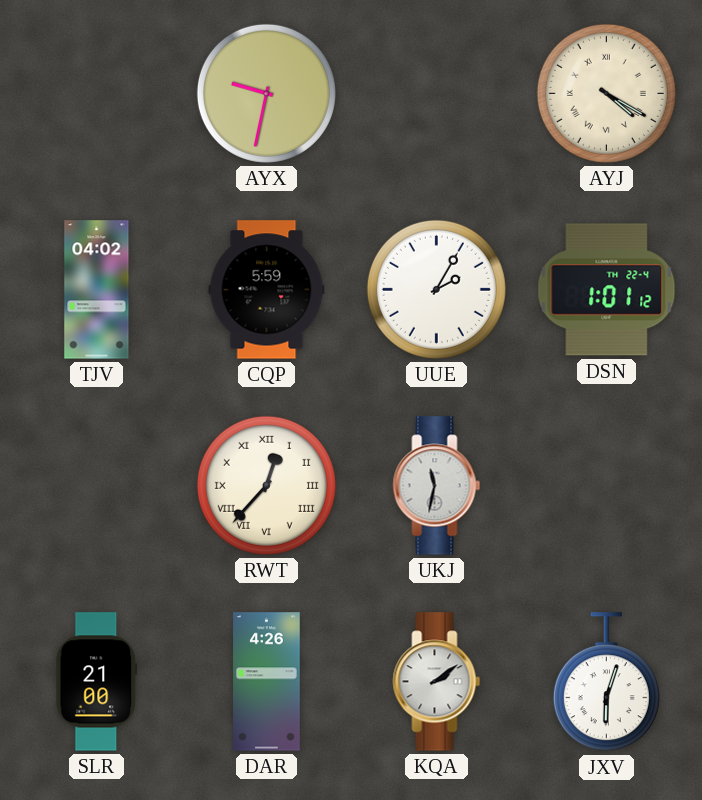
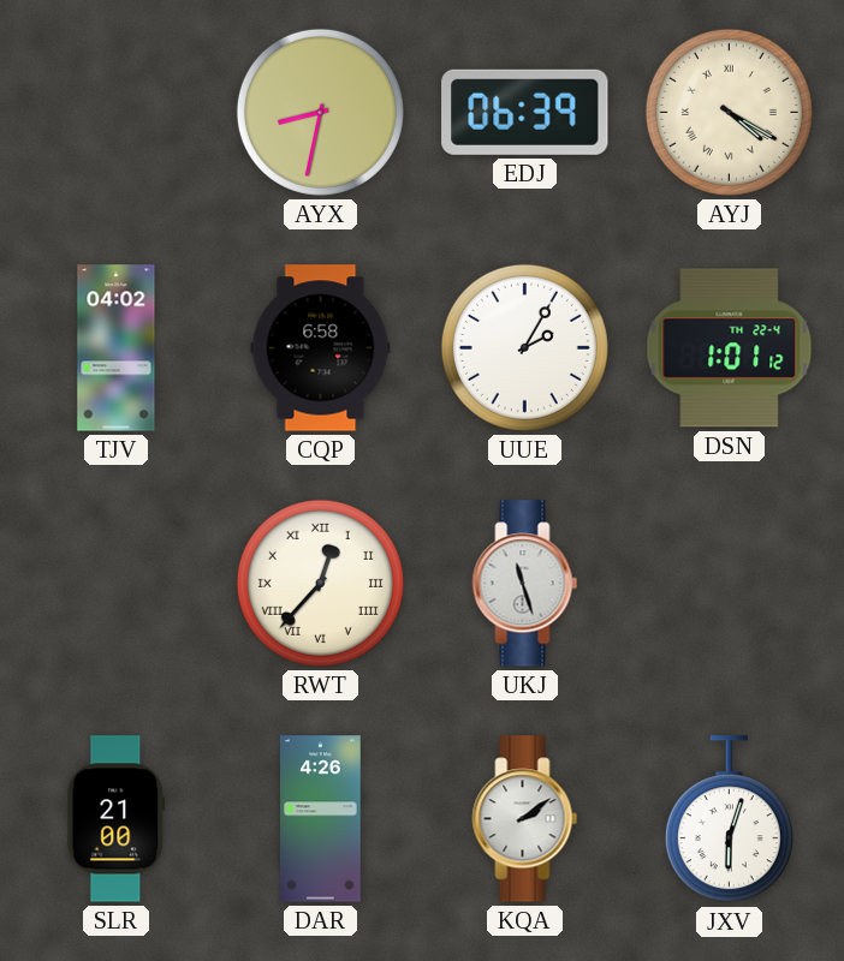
AYX: 9:32 -> 8:32 (320, 112)
EDJ: none -> 06:39 (525, 112)
CQP: 5:59 -> 6:58 (321, 348)
UKJ: 11:32 -> 11:27 (525, 584)
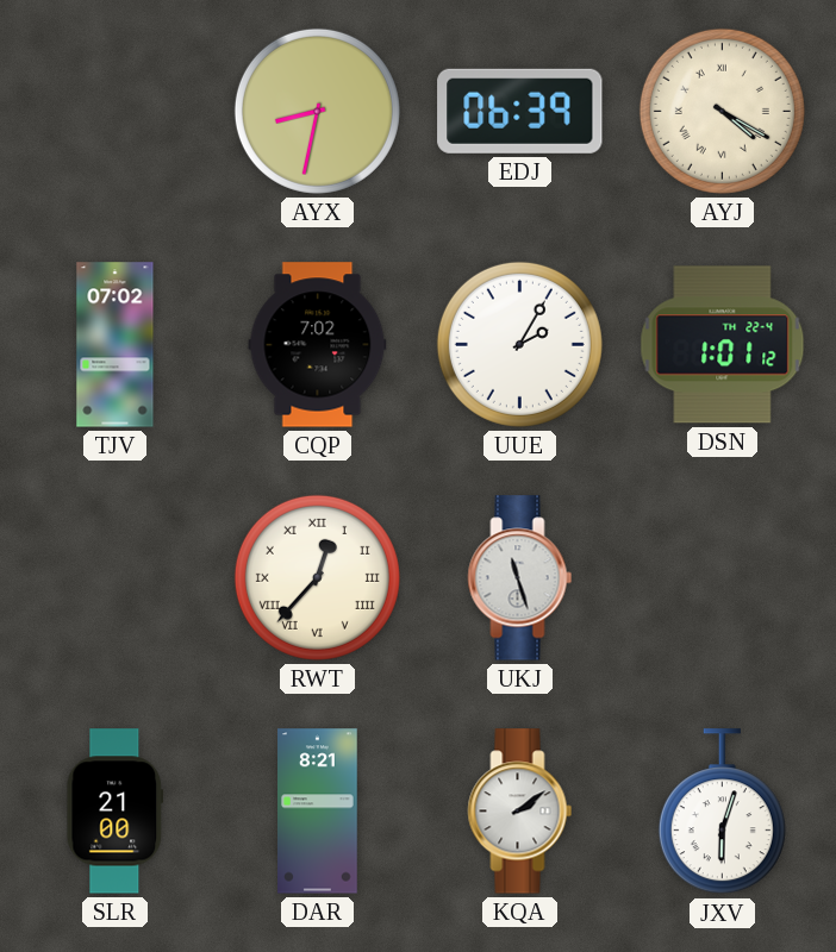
TJV: 04:02 -> 07:02 (116, 345)
CQP: 6:58 -> 7:02 (318, 345)
DAR: 4:26 -> 8:21 (318, 812)
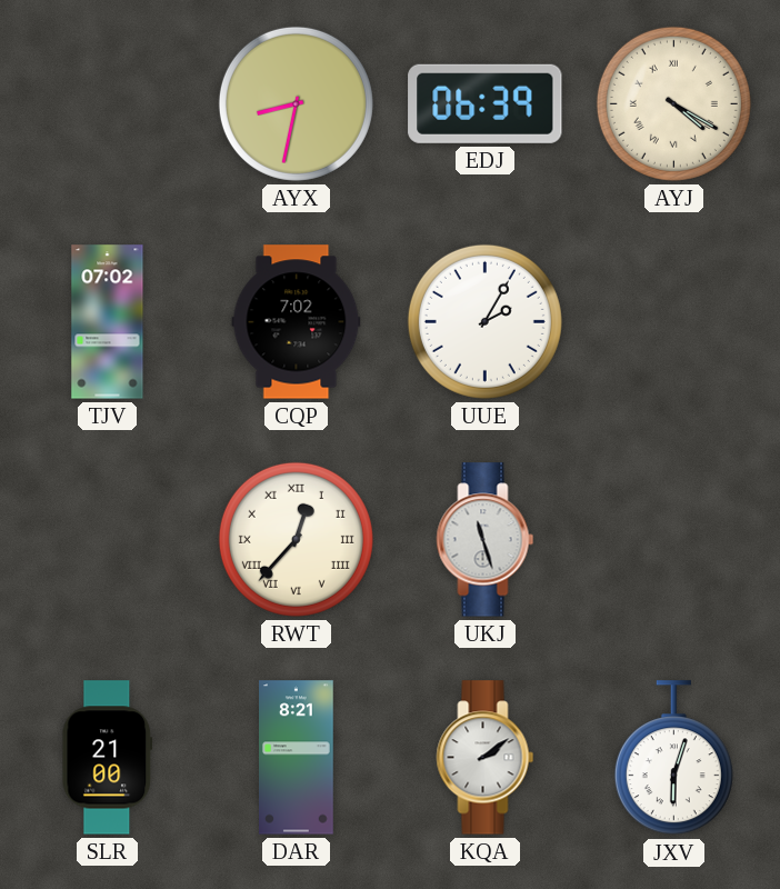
DSN: 1:01 -> none (723, 345)
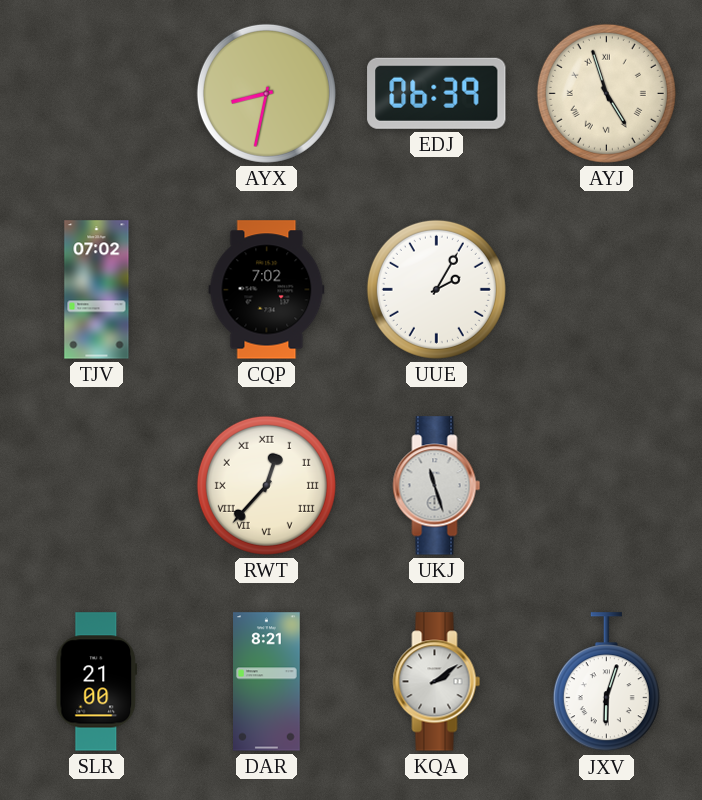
AYJ: 4:20 -> 4:57 (606, 93)
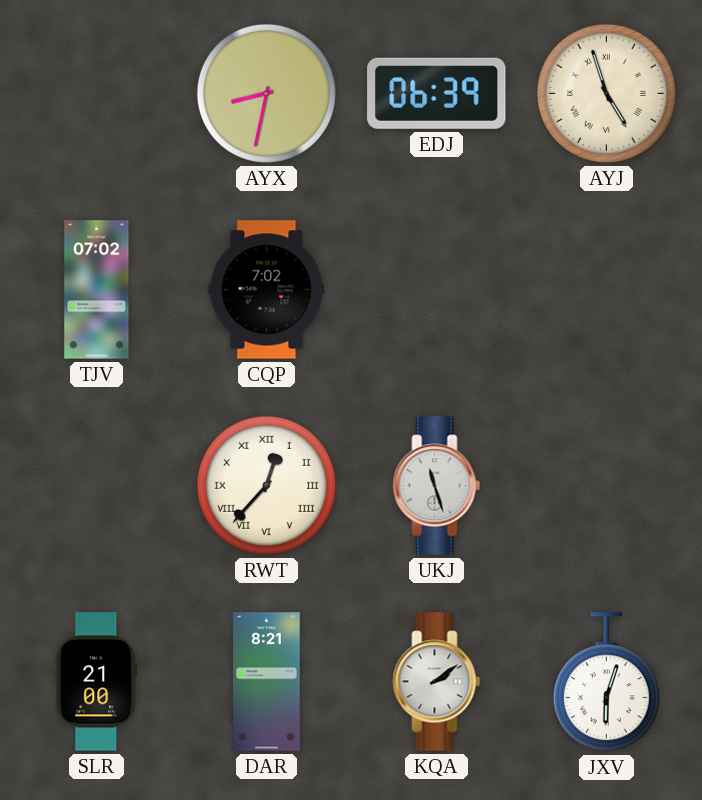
UUE: 2:05 -> none (436, 289)
